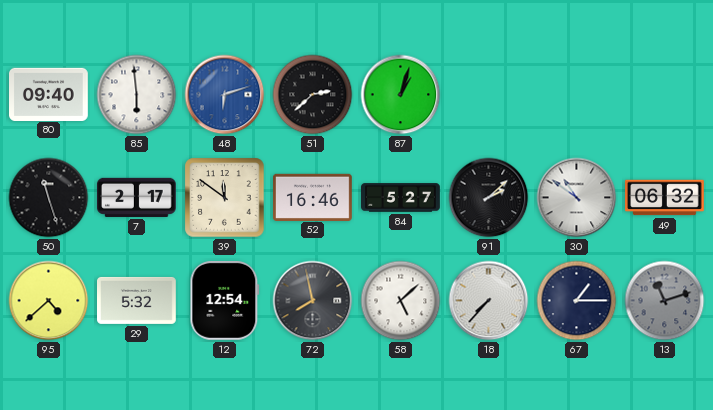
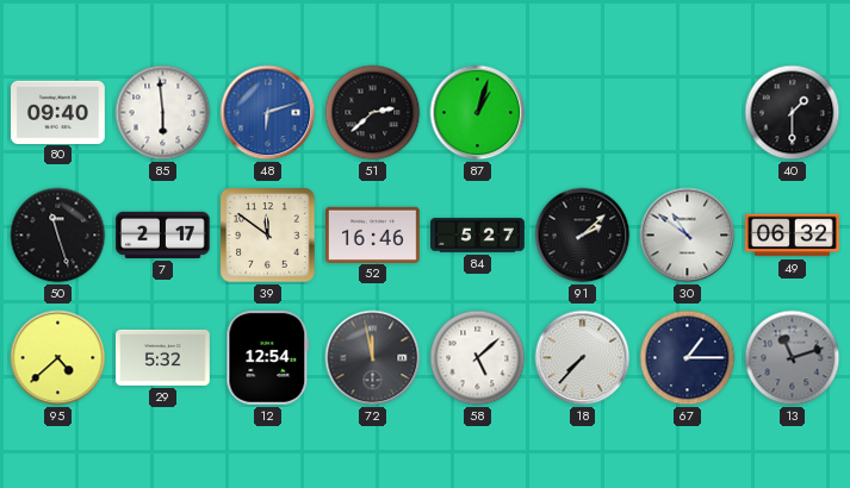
40: none -> 1:30 (793, 113)
72: 7:58 -> 11:58 (373, 358)
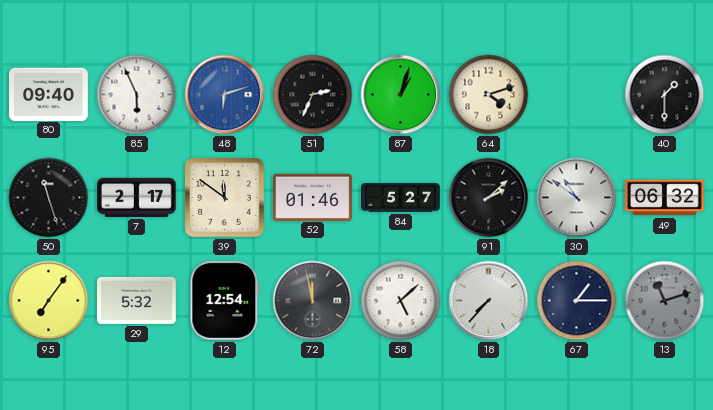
85: 5:59 -> 5:56 (137, 95)
51: 2:38 -> 2:34 (313, 95)
64: none -> 4:12 (489, 95)
52: 16:46 -> 01:46 (313, 197)
95: 4:38 -> 7:06 (49, 301)
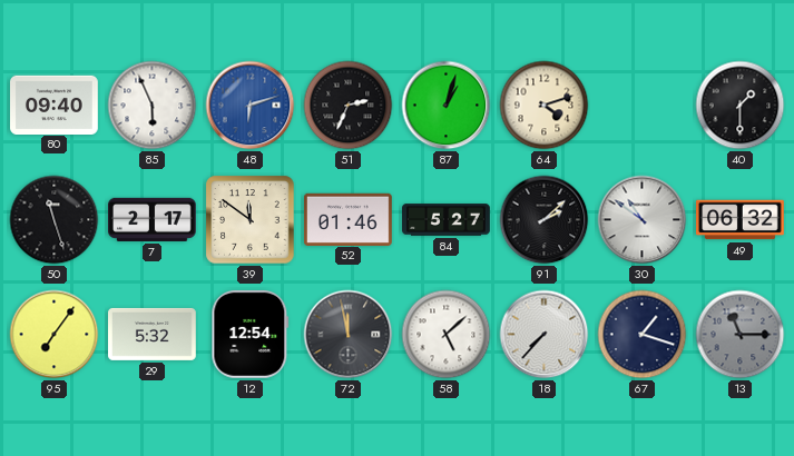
67: 1:15 -> 1:18 (643, 335)
13: 11:12 -> 11:15 (741, 335)
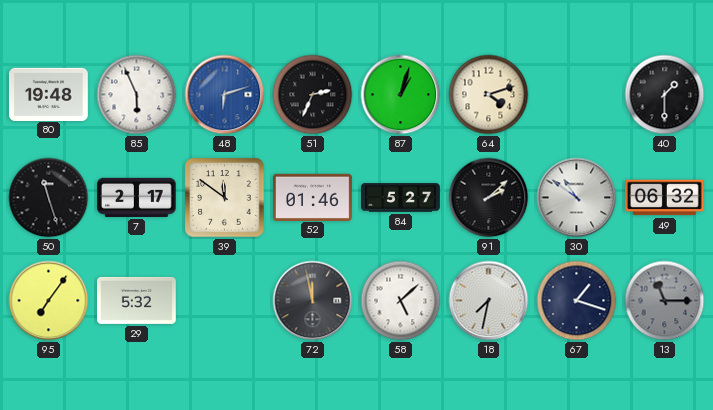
80: 09:40 -> 19:48 (49, 94)
12: 12:54 -> none (251, 334)
18: 7:37 -> 7:32 (489, 301)
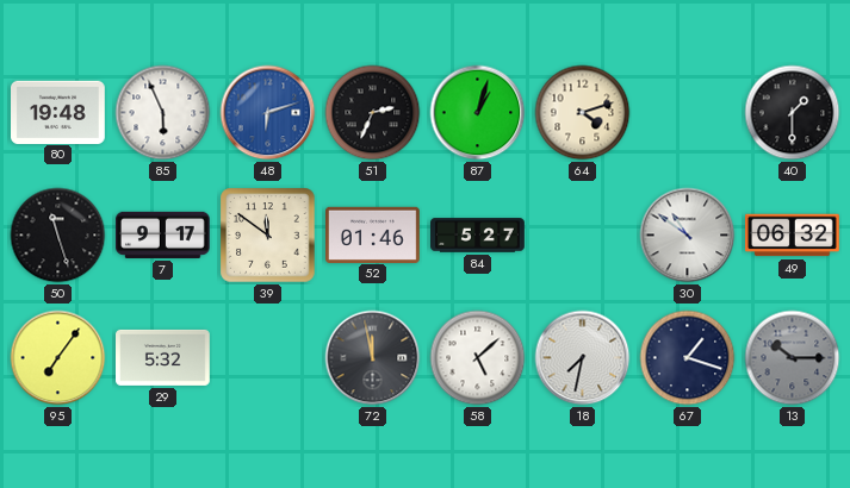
7: 2:17 -> 9:17 (163, 234)
91: 2:08 -> none (489, 198)
13: 11:15 -> 10:15 (793, 358)
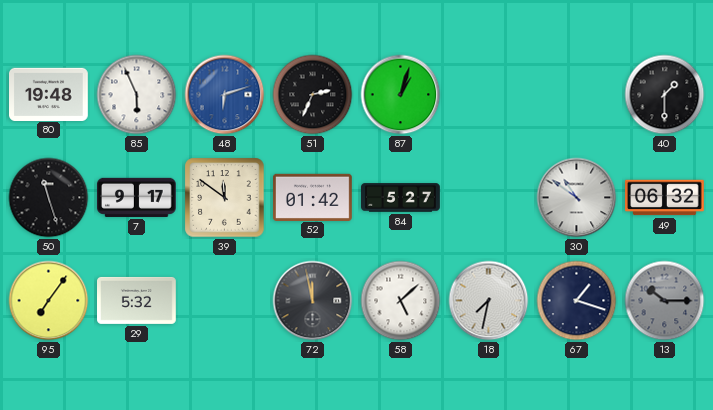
64: 4:12 -> none (583, 113)
52: 01:46 -> 01:42 (313, 197)
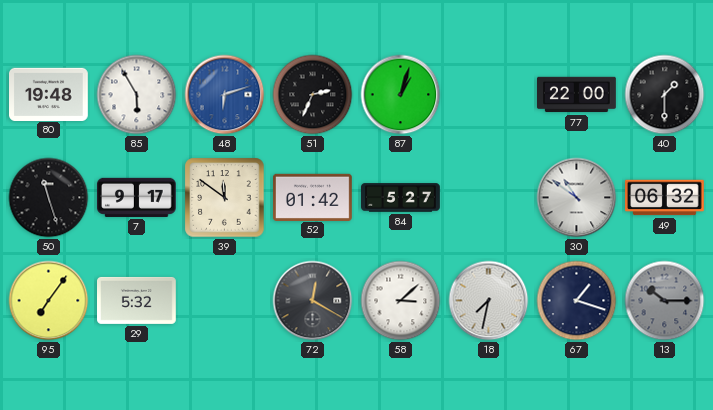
85: 5:56 -> 5:55 (137, 95)
77: none -> 22:00 (577, 95)
72: 11:58 -> 12:20 (313, 301)
58: 5:08 -> 3:08 (401, 301)
